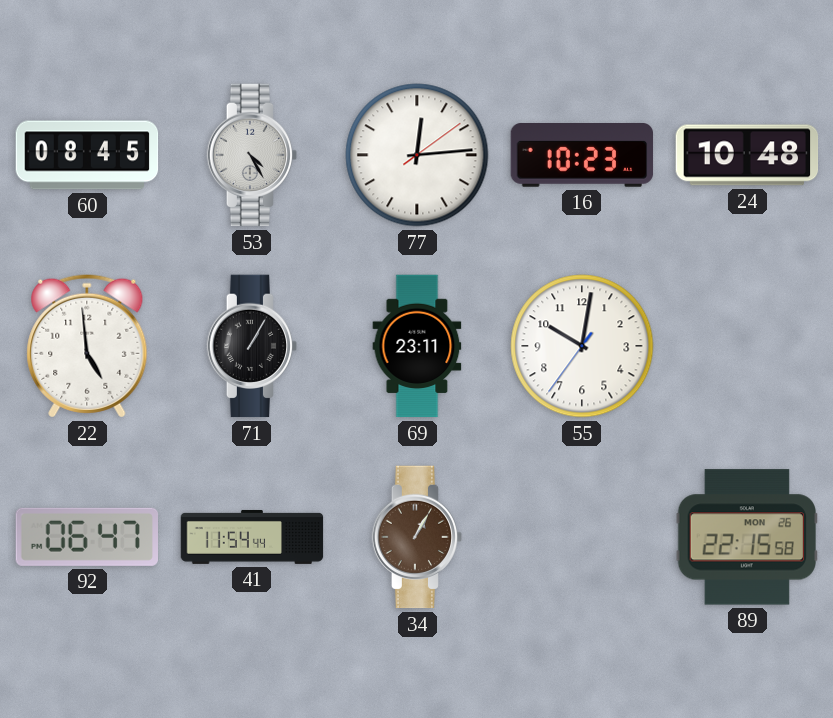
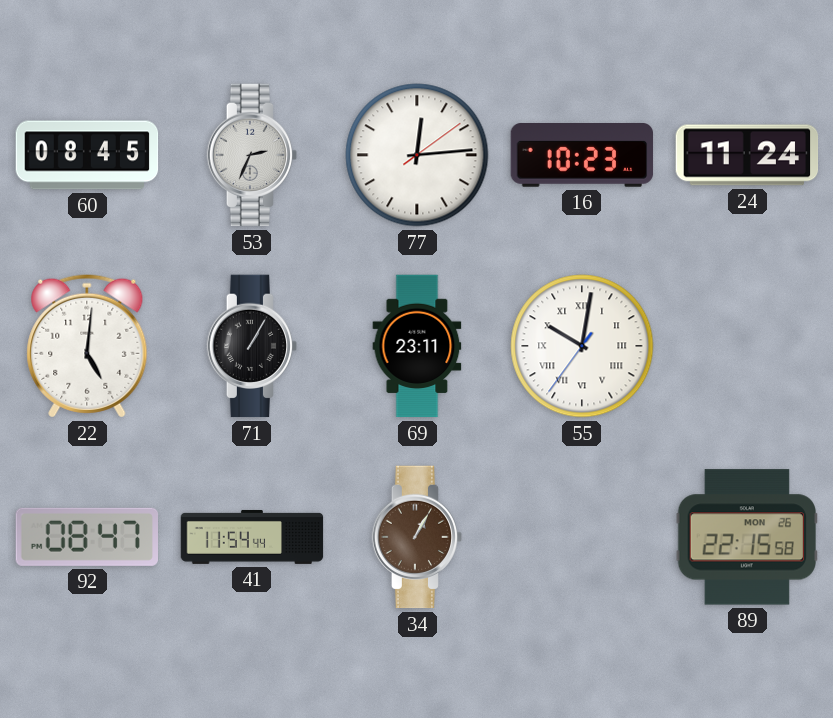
53: 4:25 -> 2:34 (252, 155)
24: 10:48 -> 11:24 (747, 155)
22: 4:59 -> 5:01 (87, 346)
55 numerals: Arabic -> Roman (582, 346)
92: 06:47 -> 08:47 (86, 537)
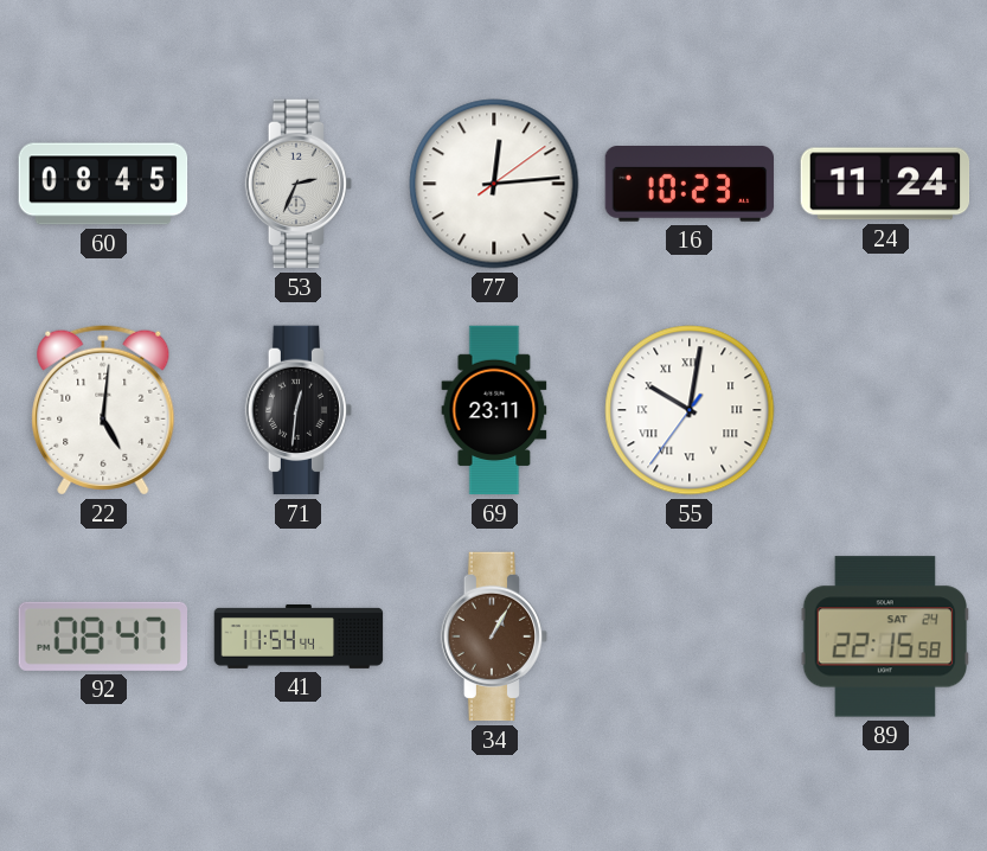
71: 1:05 -> 12:31 (299, 410)
89 date: MON 26 -> SAT 24 (885, 636)
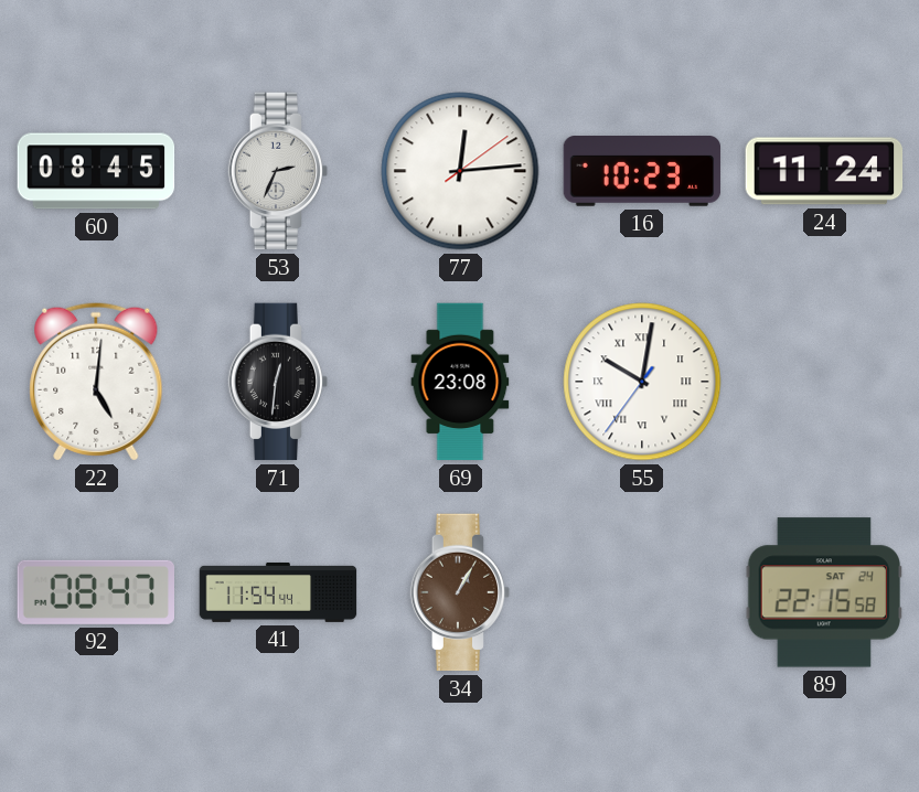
69: 23:11 -> 23:08 (460, 382)
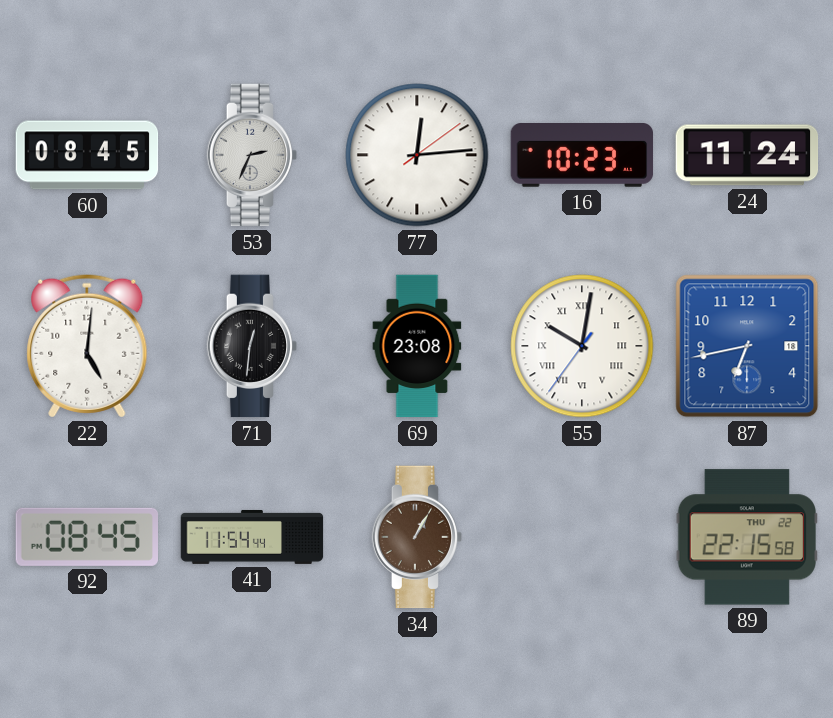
87: none -> 6:43 (747, 346)
92: 08:47 -> 08:45 (86, 537)
89 date: SAT 24 -> THU 22 (747, 537)
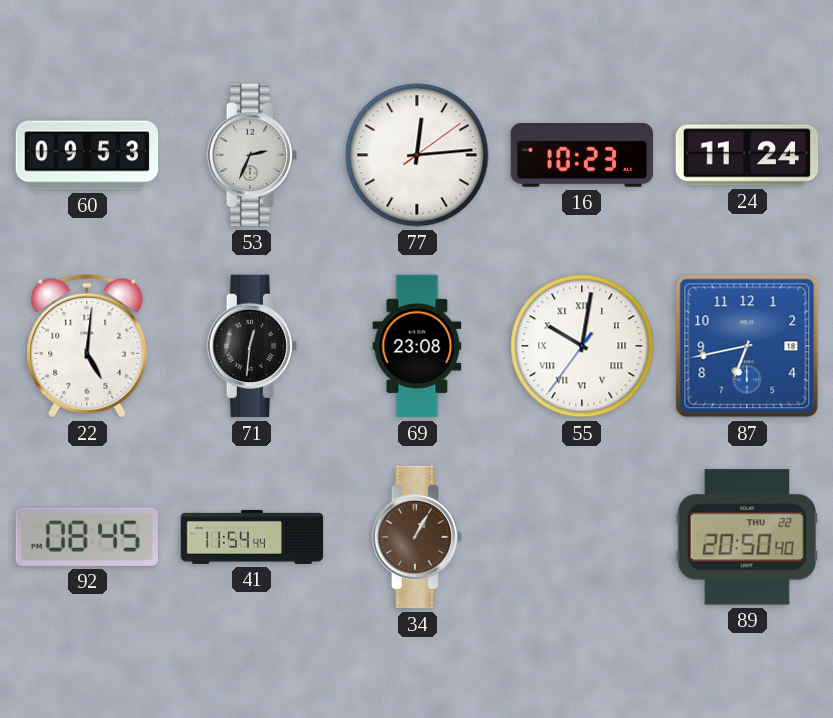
60: 08:45 -> 09:53 (87, 155)
89: 22:15 -> 20:50 (747, 537)
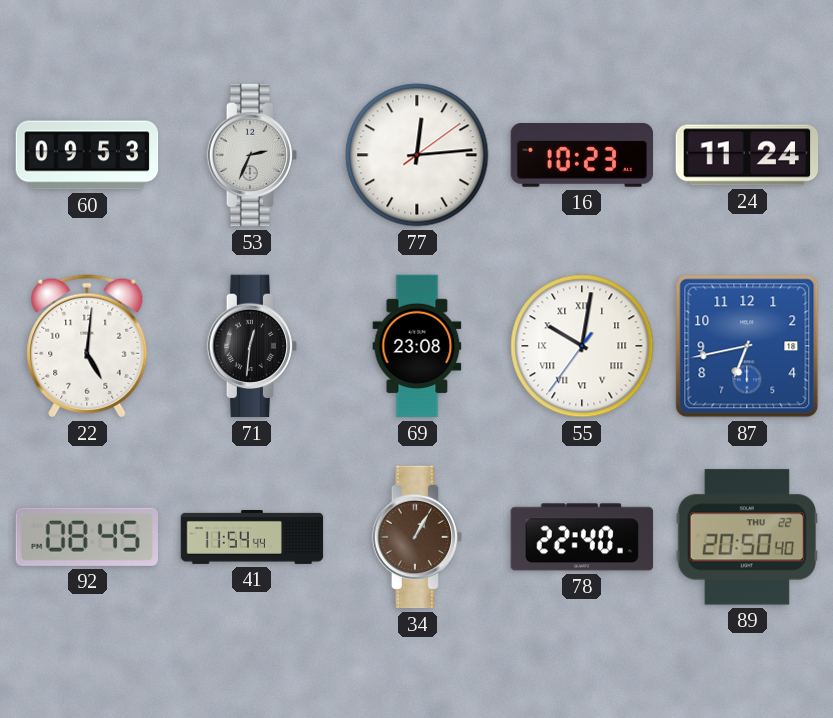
78: none -> 22:40 (582, 537)
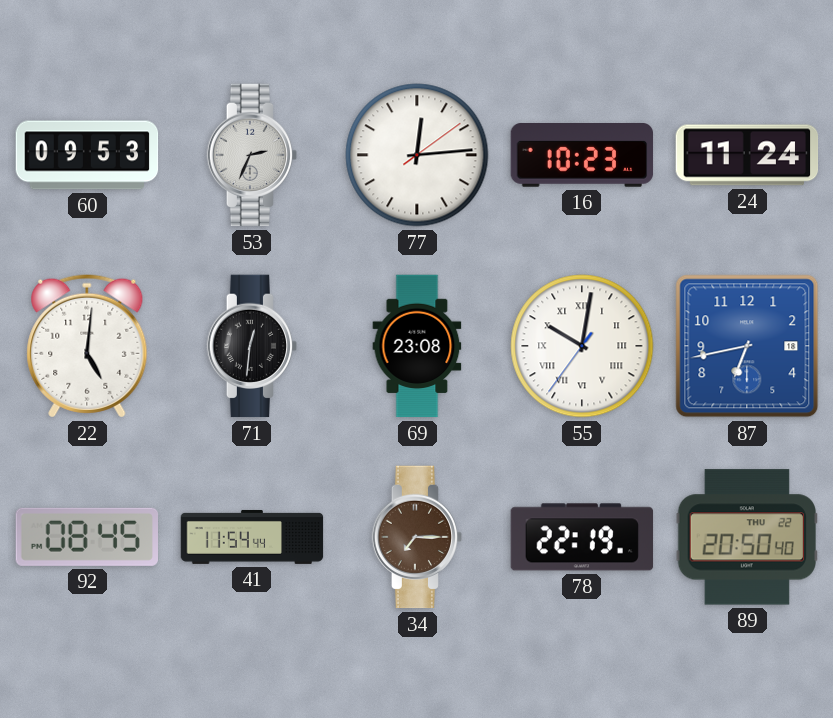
34: 1:05 -> 7:15 (417, 537)
78: 22:40 -> 22:19 (582, 537)
